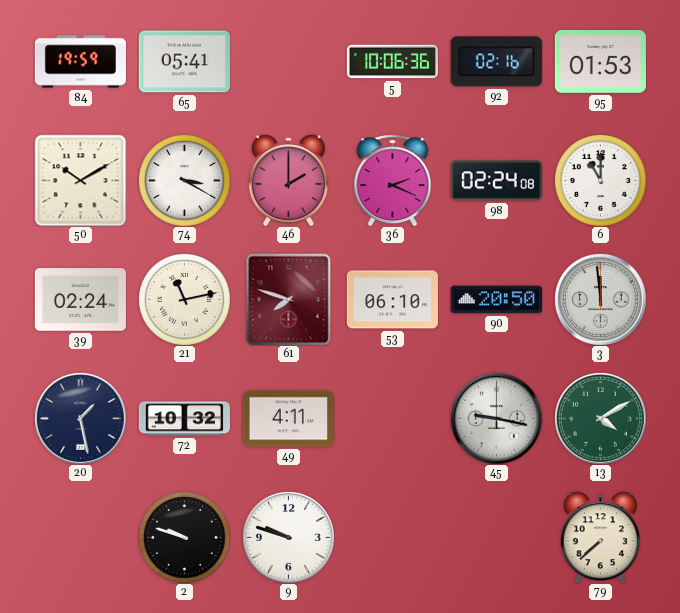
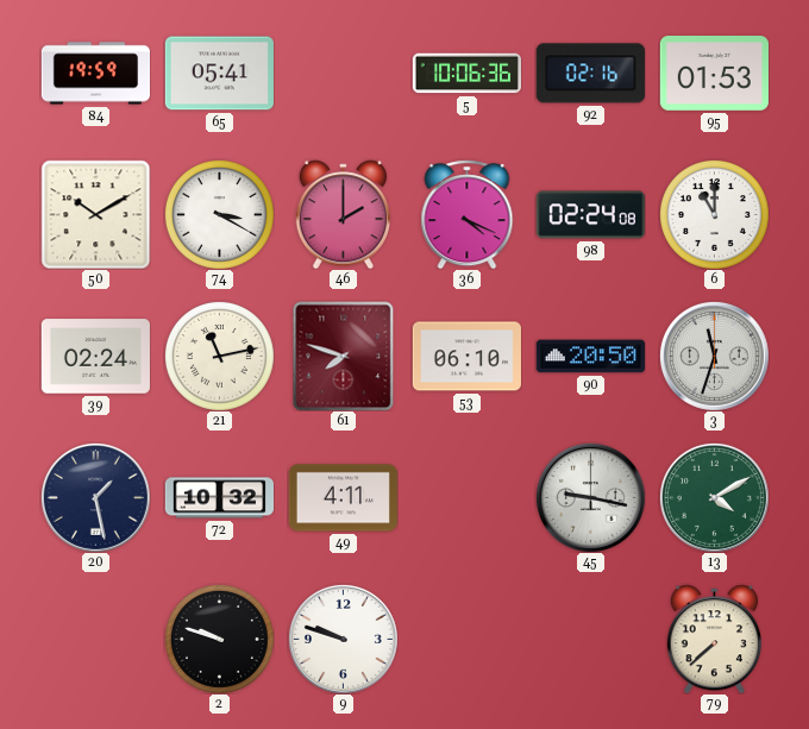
36: 2:19 -> 4:19 (468, 214)
3: 11:59 -> 11:33 (714, 356)
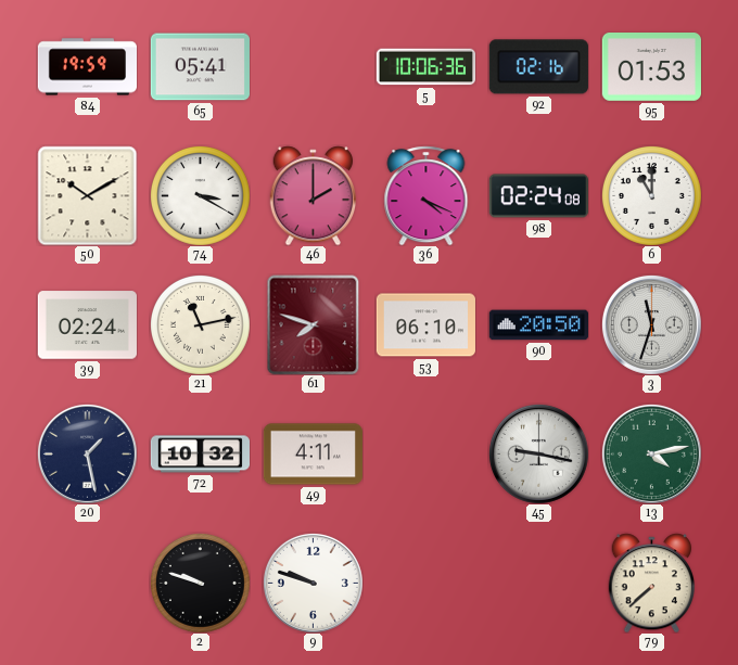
13: 4:10 -> 4:13 (651, 453)
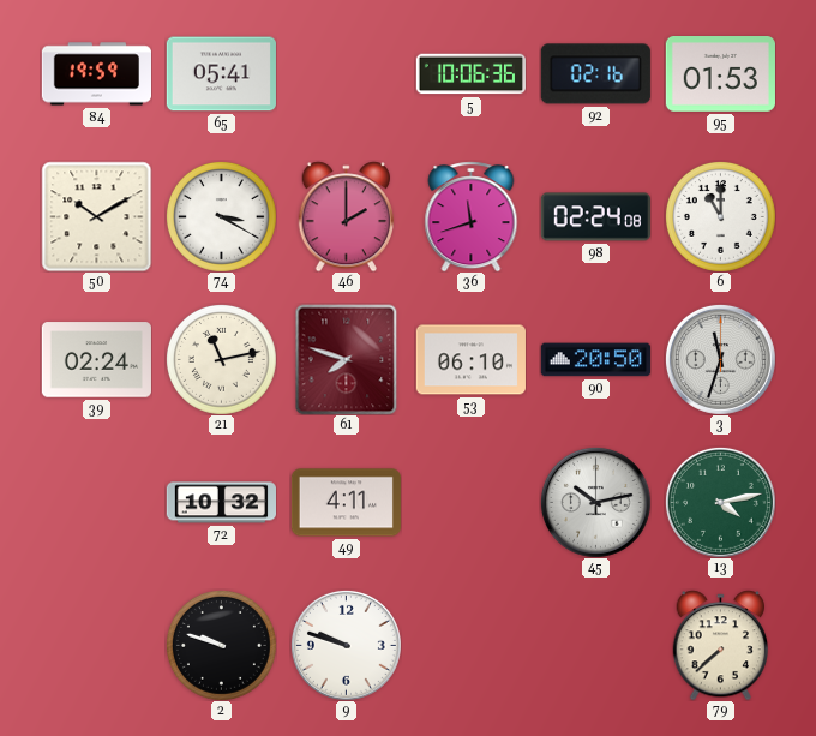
36: 4:19 -> 11:42 (472, 216)
20: 1:28 -> none (87, 453)
45: 9:17 -> 10:13 (595, 502)
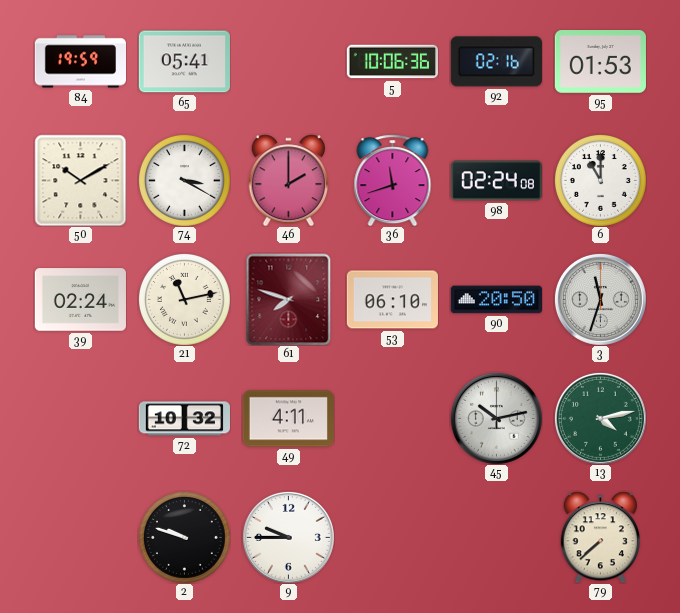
9: 9:48 -> 9:45 (288, 537)
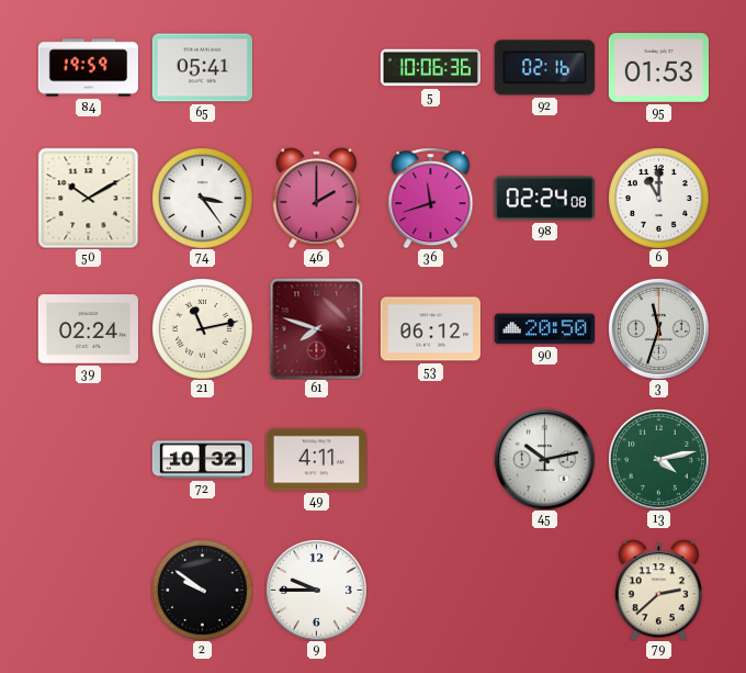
74: 3:20 -> 3:24 (202, 198)
53: 06:10 -> 06:12 (430, 329)
2: 9:48 -> 9:51 (202, 590)
79: 7:38 -> 2:38 (658, 590)
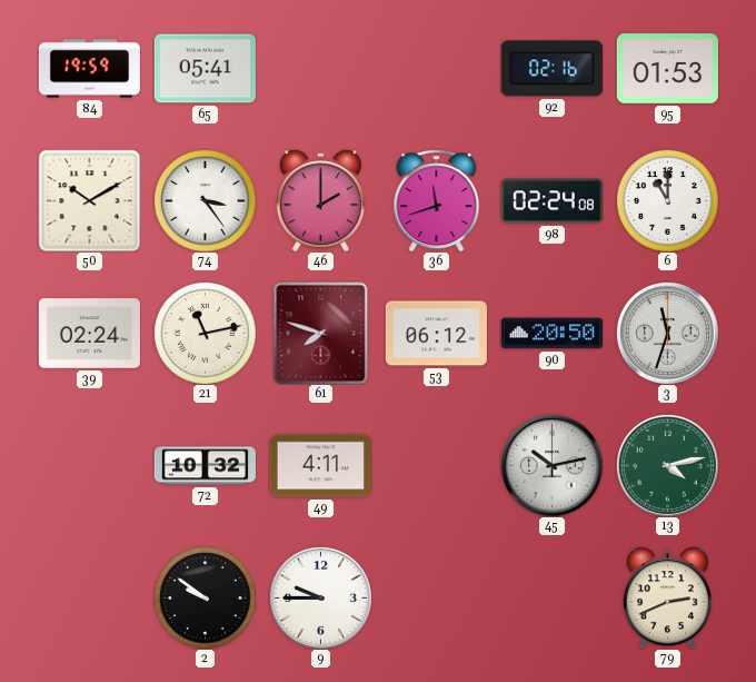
5: 10:06 -> none (430, 68)
79: 2:38 -> 2:41 (667, 597)
